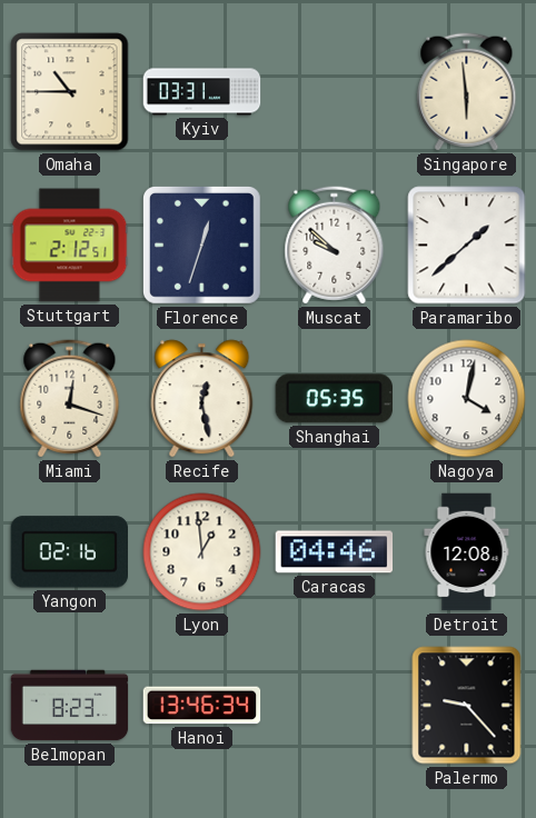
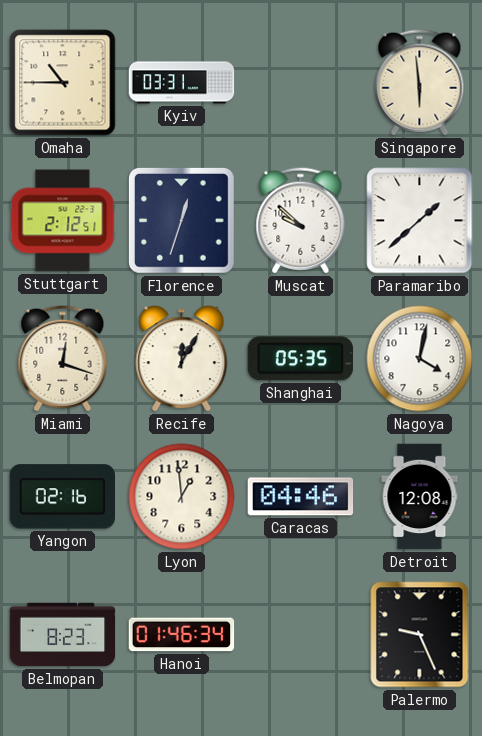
Recife: 12:28 -> 12:05 (182, 359)
Hanoi: 13:46 -> 01:46 (182, 635)
Palermo: 9:23 -> 9:26 (420, 635)
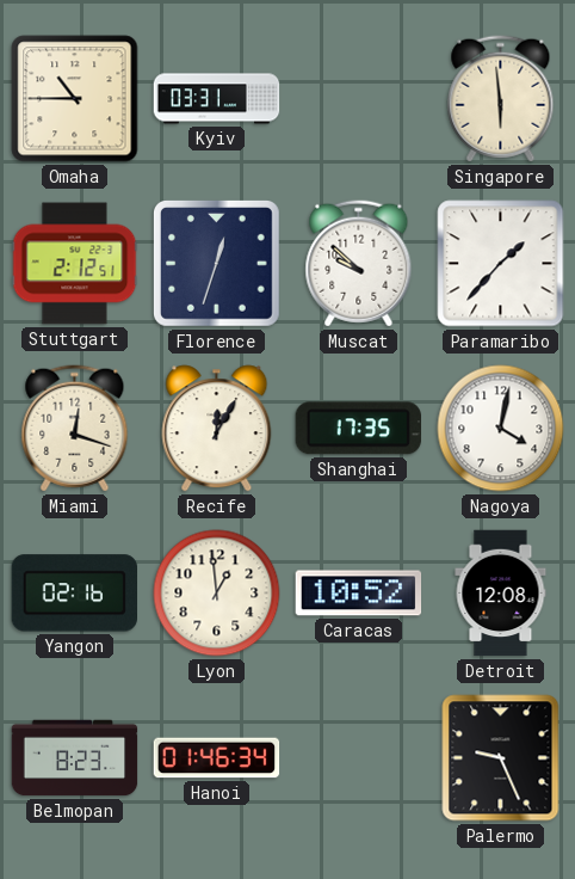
Paramaribo: 1:38 -> 1:37 (501, 264)
Shanghai: 05:35 -> 17:35 (358, 429)
Caracas: 04:46 -> 10:52 (359, 594)
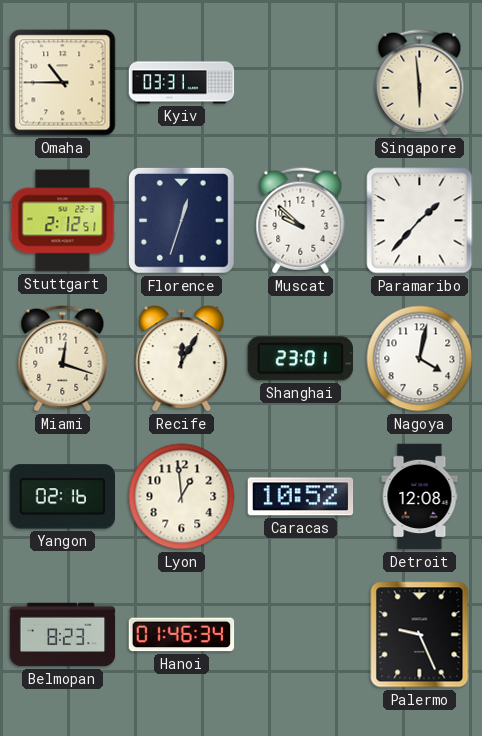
Shanghai: 17:35 -> 23:01 (300, 359)
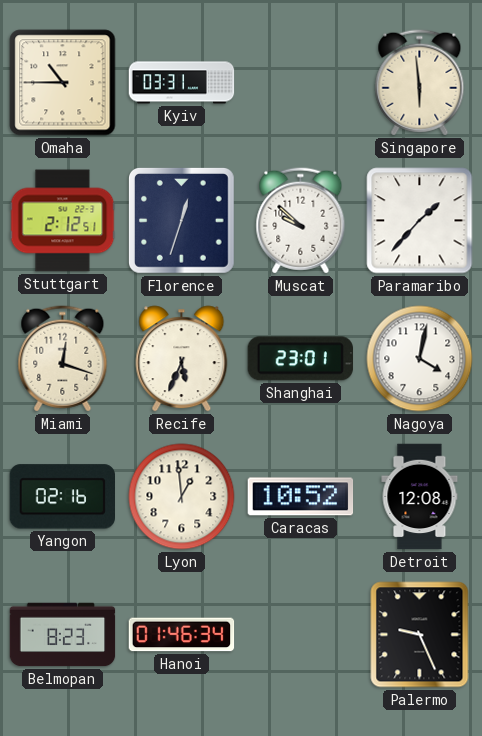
Recife: 12:05 -> 5:34 (182, 359)
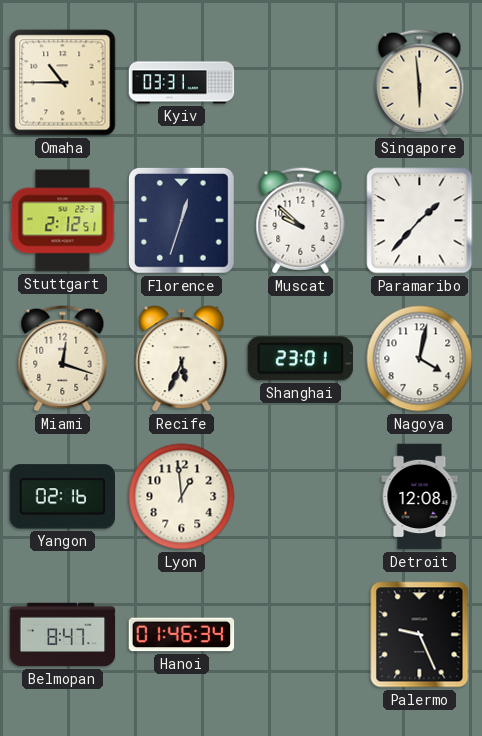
Caracas: 10:52 -> none (301, 497)
Belmopan: 8:23 -> 8:47 (63, 635)
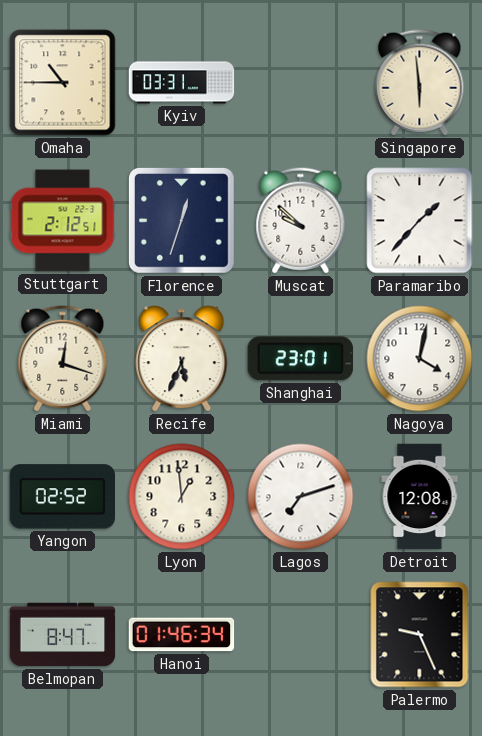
Yangon: 02:16 -> 02:52 (62, 497)
Lagos: none -> 7:12 (301, 497)
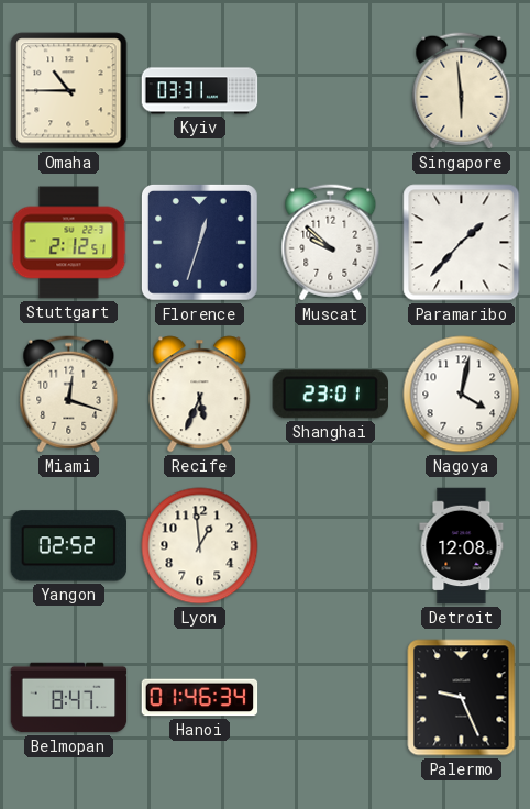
Lagos: 7:12 -> none (301, 497)
